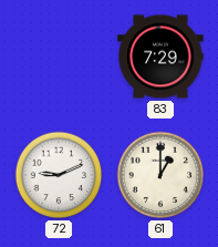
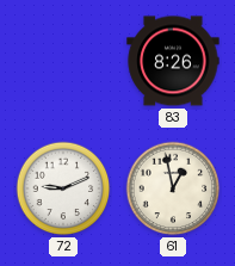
83: 7:29 -> 8:26 (173, 61)
61: 1:00 -> 12:58 (173, 188)
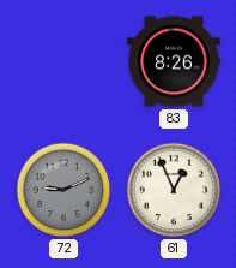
72 dial: white -> grey (63, 190)
61: 12:58 -> 12:56 (174, 190)
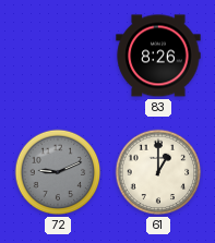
61: 12:56 -> 1:00 (158, 172)
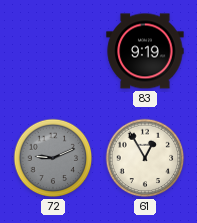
83: 8:26 -> 9:19 (145, 51)
61: 1:00 -> 12:55 (145, 158)
